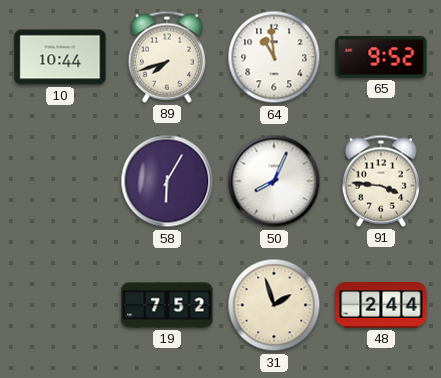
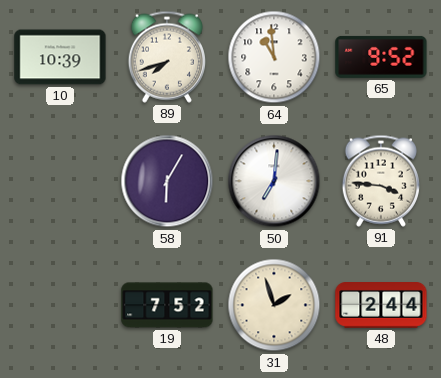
10: 10:44 -> 10:39 (60, 57)
50: 8:04 -> 7:01 (274, 181)
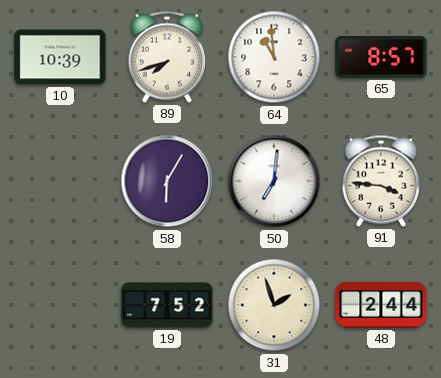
65: 9:52 -> 8:57 (381, 57)
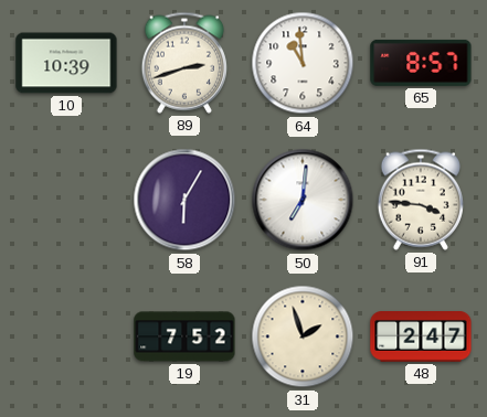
89: 7:42 -> 2:42 (184, 63)
48: 2:44 -> 2:47 (421, 338)
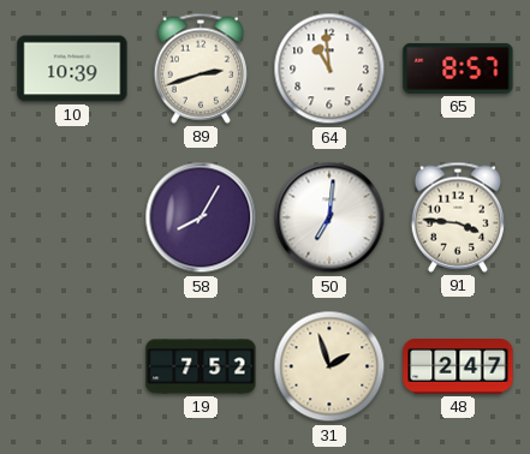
58: 6:05 -> 8:05 (201, 217)
